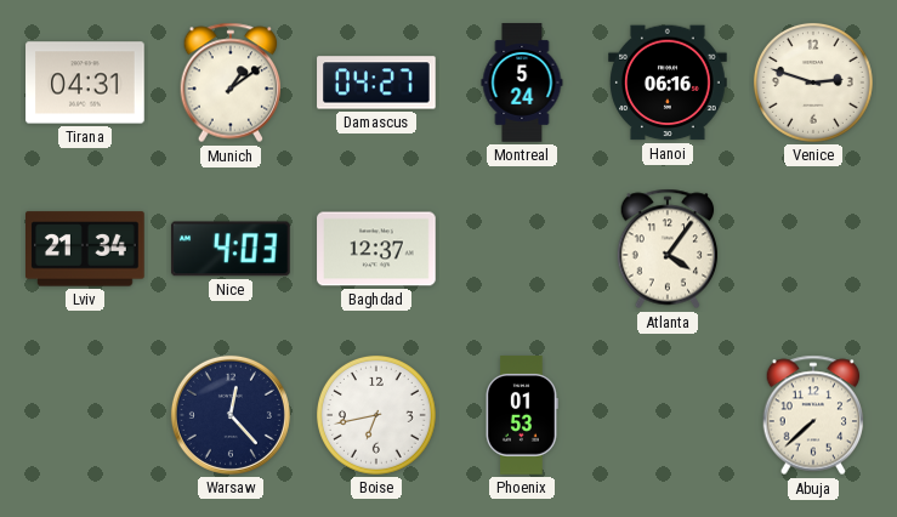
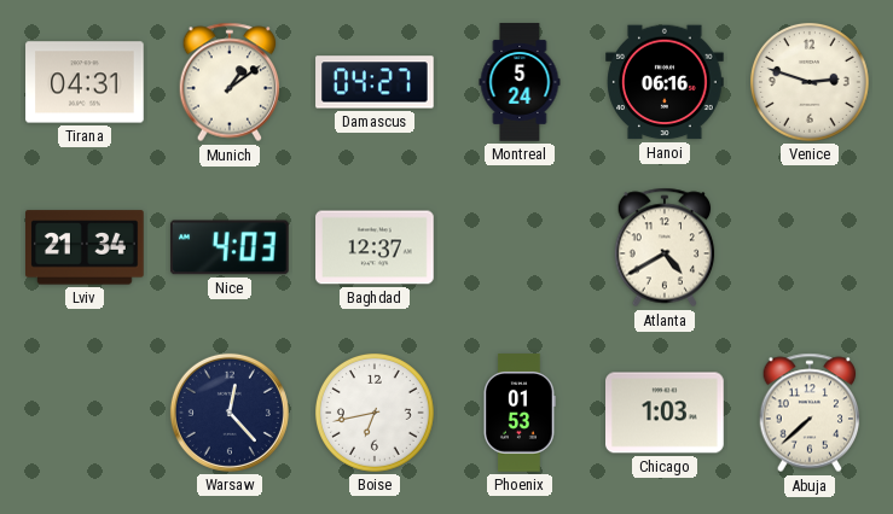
Atlanta: 4:06 -> 4:40 (665, 247)
Chicago: none -> 1:03 (666, 413)
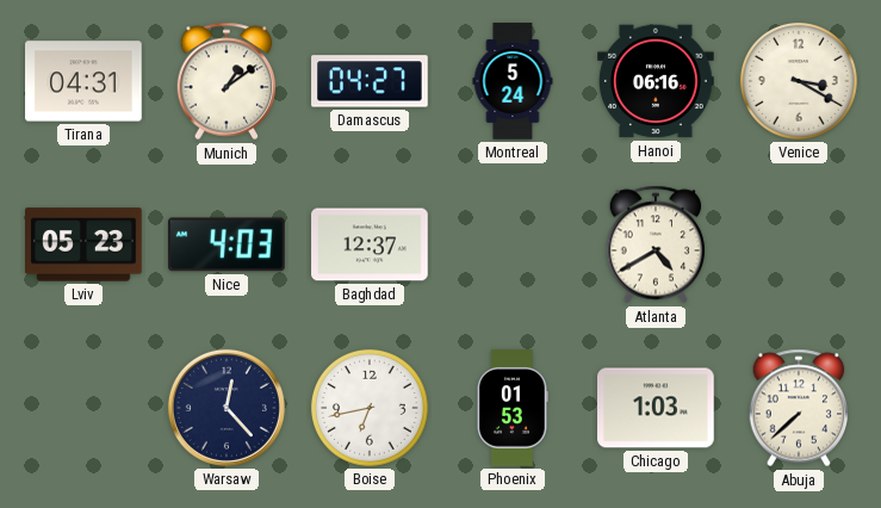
Venice: 2:48 -> 3:20 (799, 81)
Lviv: 21:34 -> 05:23 (83, 244)
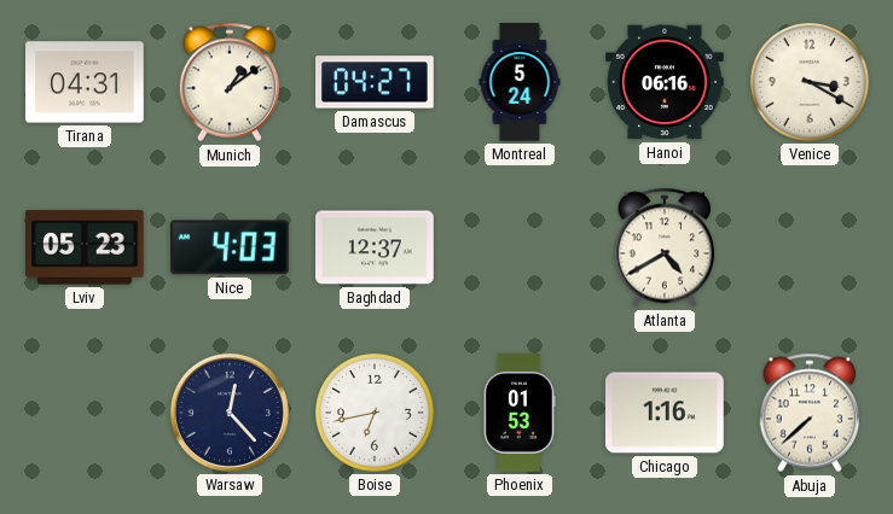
Chicago: 1:03 -> 1:16 (666, 413)
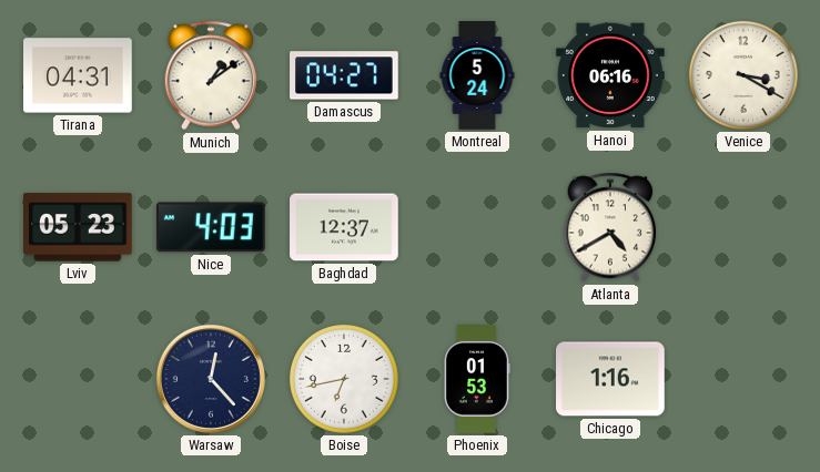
Abuja: 7:38 -> none (810, 413)
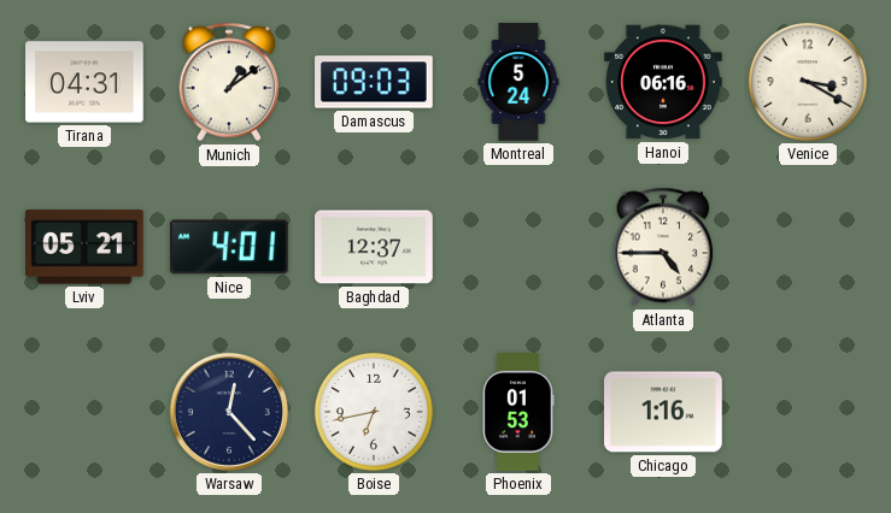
Damascus: 04:27 -> 09:03 (374, 82)
Lviv: 05:23 -> 05:21 (84, 247)
Nice: 4:03 -> 4:01 (229, 247)
Atlanta: 4:40 -> 4:45 (663, 247)
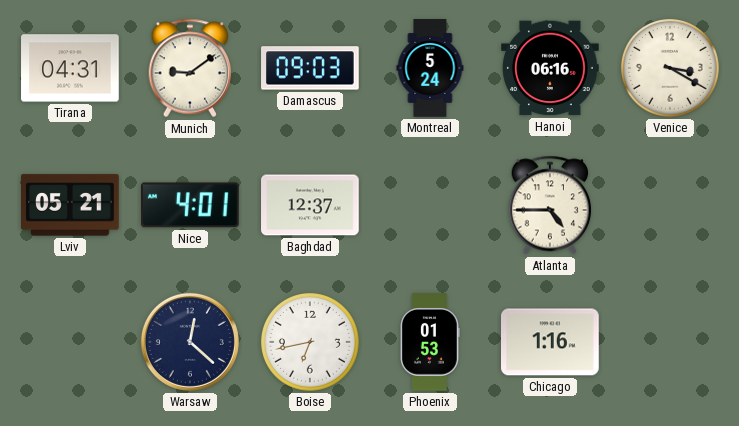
Munich: 1:09 -> 9:09 (190, 68)
Warsaw: 12:23 -> 12:22 (190, 342)
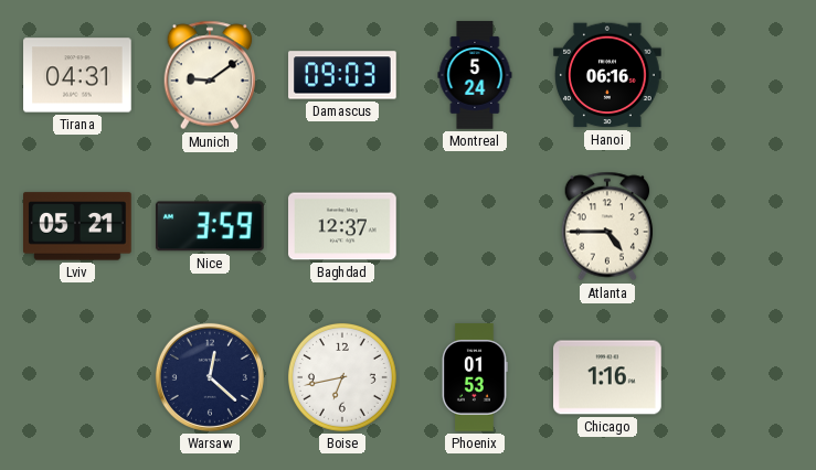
Venice: 3:20 -> none (670, 68)
Nice: 4:01 -> 3:59 (210, 226)
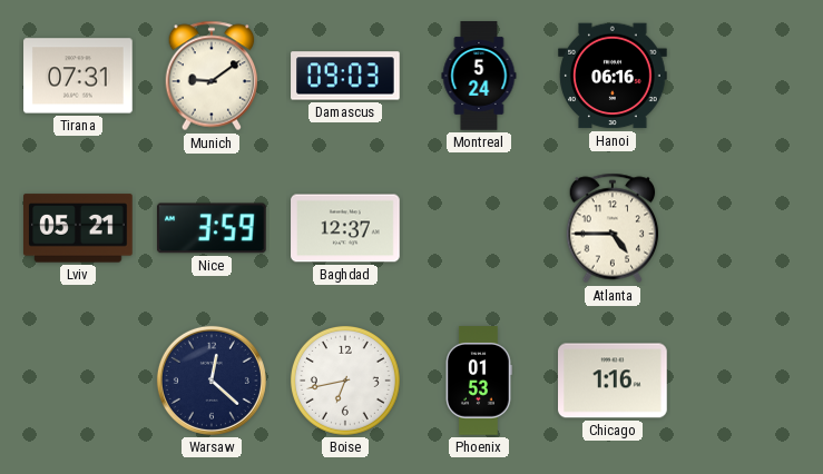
Tirana: 04:31 -> 07:31 (78, 76)
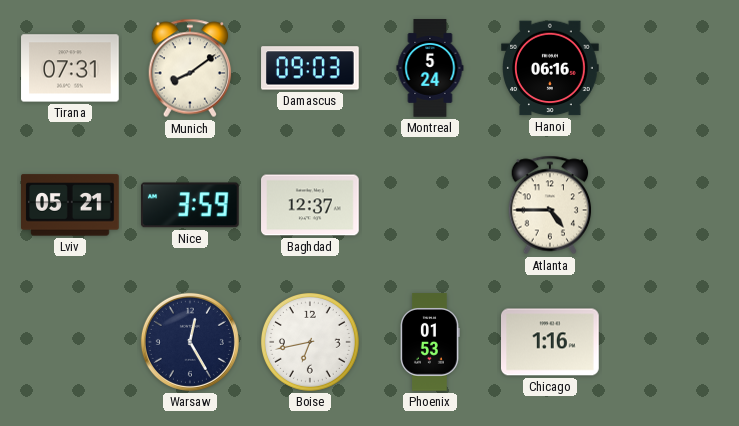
Munich: 9:09 -> 8:09 (190, 68)
Warsaw: 12:22 -> 12:25 (190, 342)
